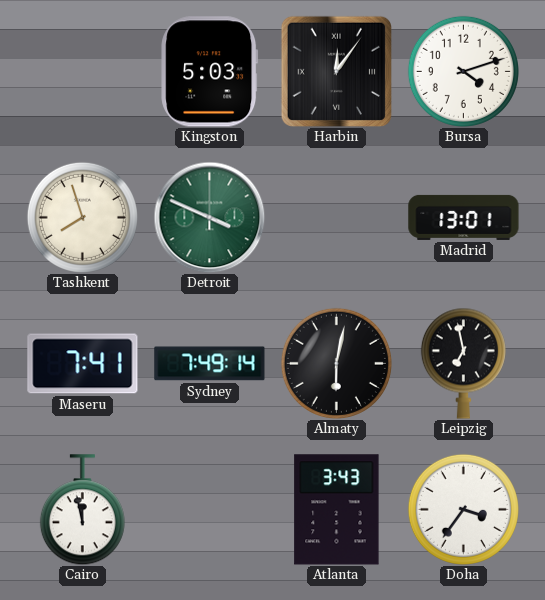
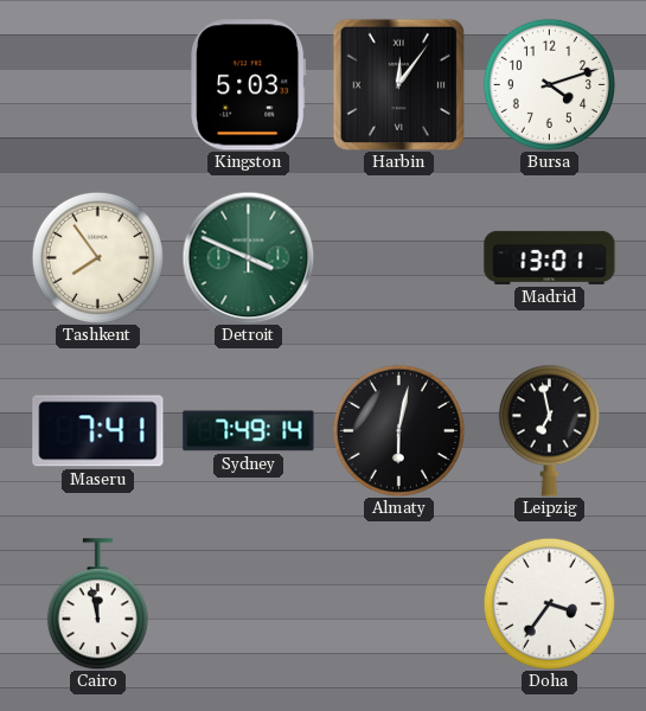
Tashkent: 7:57 -> 7:54 (97, 257)
Atlanta: 3:43 -> none (337, 510)
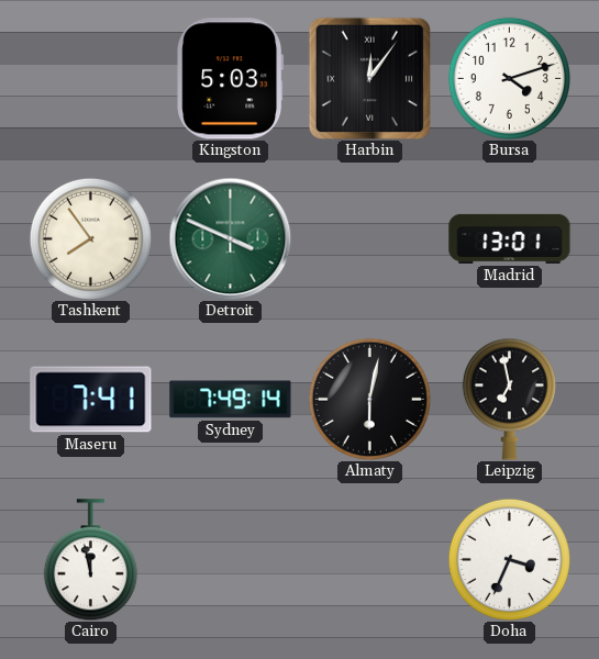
Doha: 3:36 -> 3:34 (509, 559)
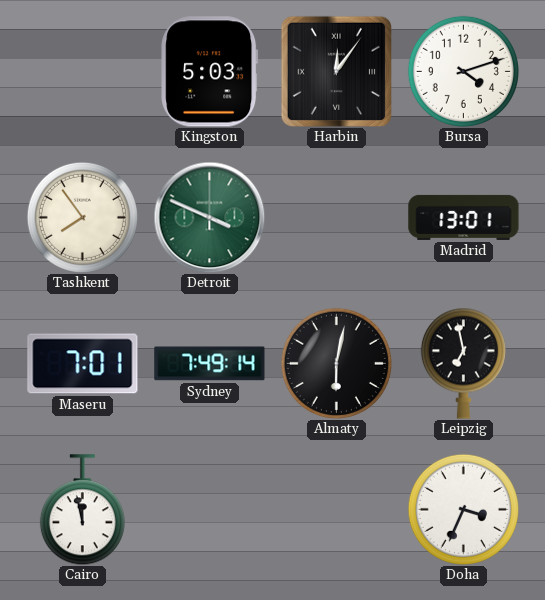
Maseru: 7:41 -> 7:01 (83, 364)
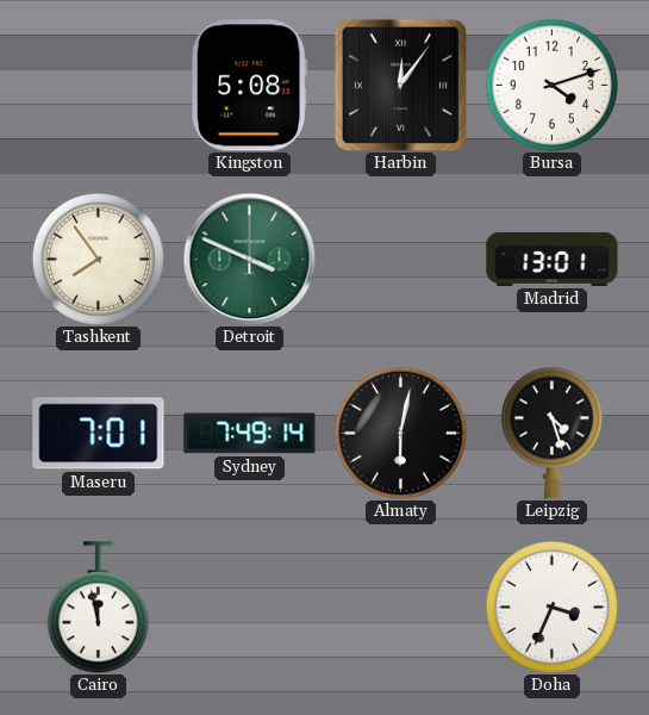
Kingston: 5:03 -> 5:08 (250, 86)
Leipzig: 6:58 -> 4:27 (551, 433)
